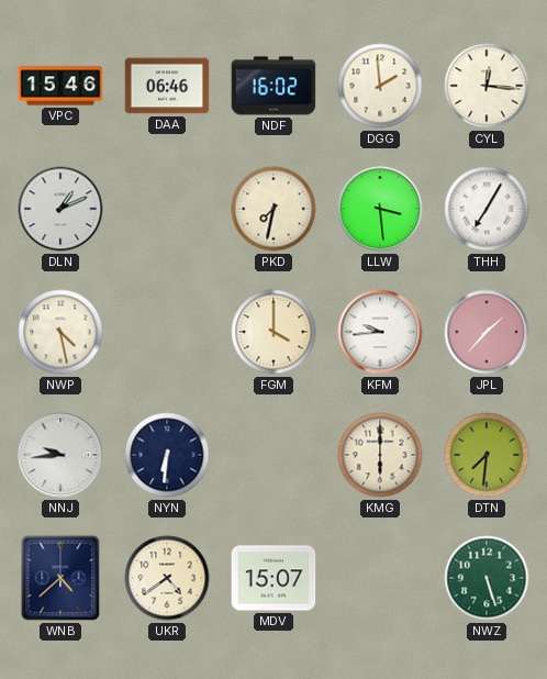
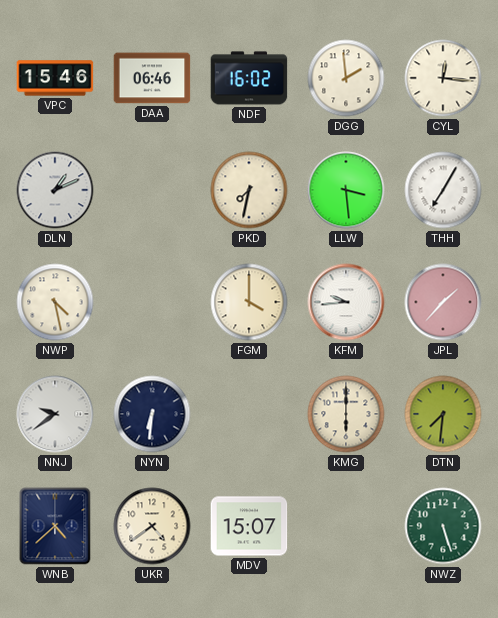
NNJ: 9:44 -> 9:39 (55, 414)
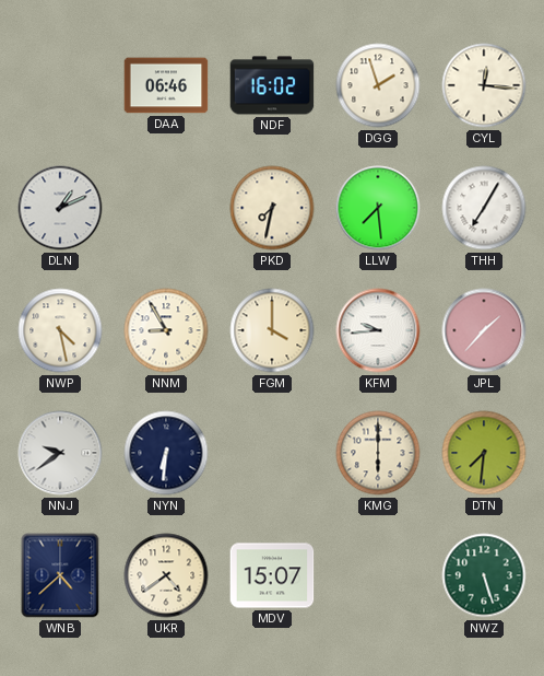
VPC: 15:46 -> none (55, 78)
DGG: 1:59 -> 1:57 (378, 85)
LLW: 3:29 -> 7:29 (378, 208)
NNM: none -> 8:55 (166, 330)
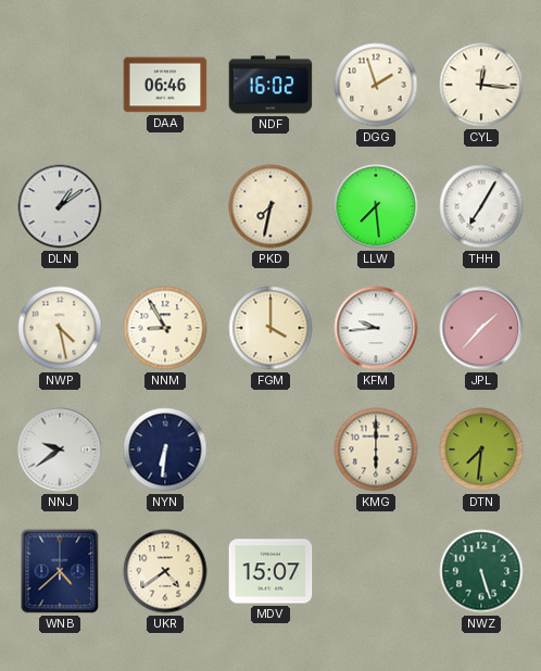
DLN: 1:11 -> 1:09 (60, 206)
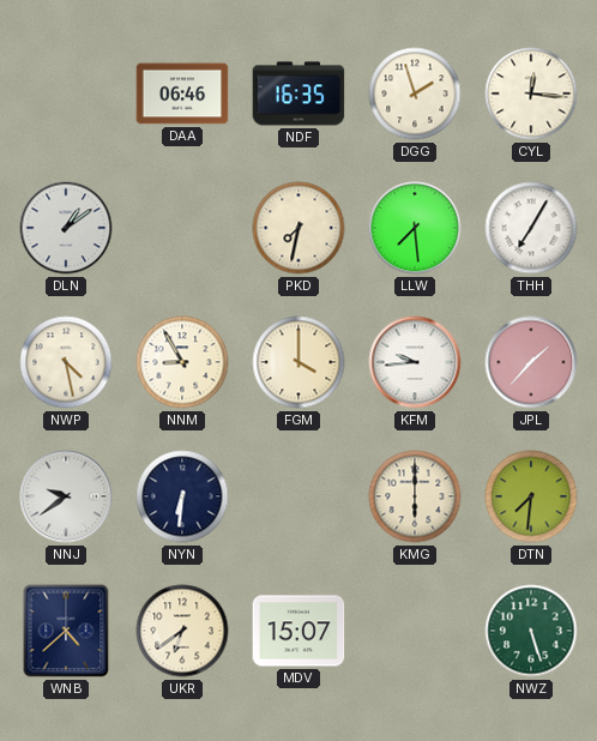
NDF: 16:02 -> 16:35 (298, 94)
UKR: 4:39 -> 6:39 (182, 631)
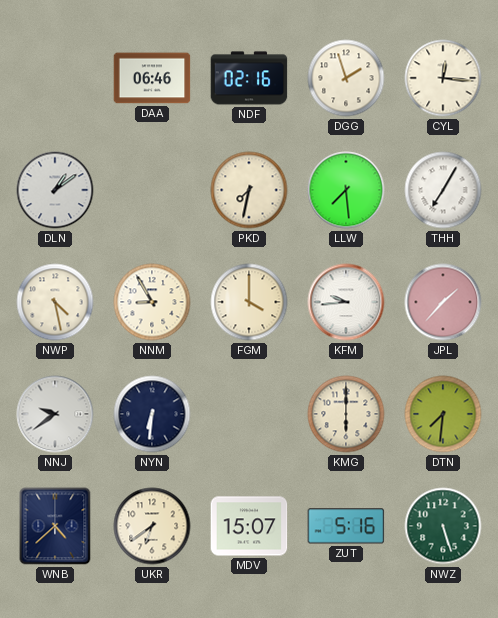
NDF: 16:35 -> 02:16 (249, 78)
ZUT: none -> 5:16 (346, 526)
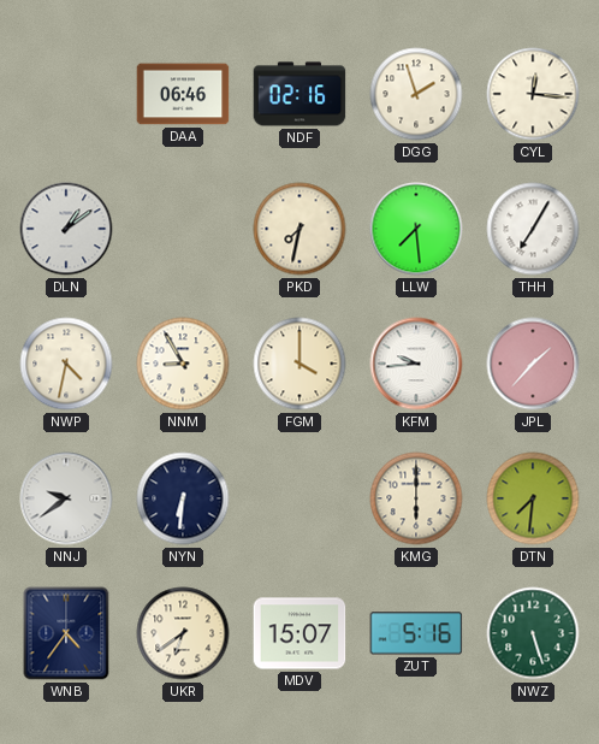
NWP: 4:28 -> 4:32 (66, 364)
WNB: 4:38 -> 4:36 (66, 633)
